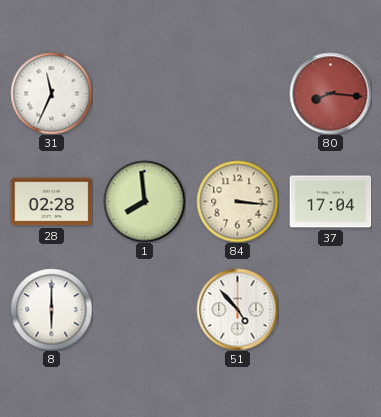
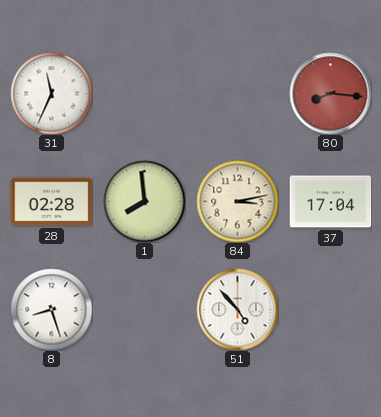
84: 3:16 -> 3:13 (237, 201)
8: 6:00 -> 8:27 (51, 309)
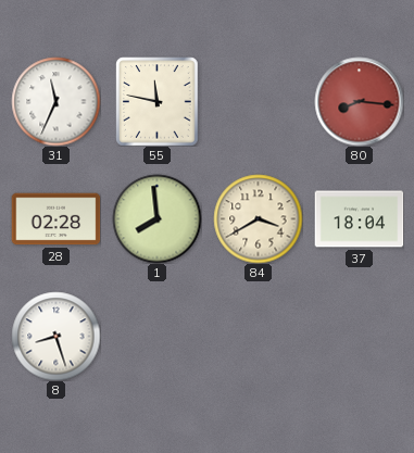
55: none -> 11:47 (158, 101)
84: 3:13 -> 3:40 (258, 218)
37: 17:04 -> 18:04 (359, 219)
51: 4:53 -> none (237, 309)
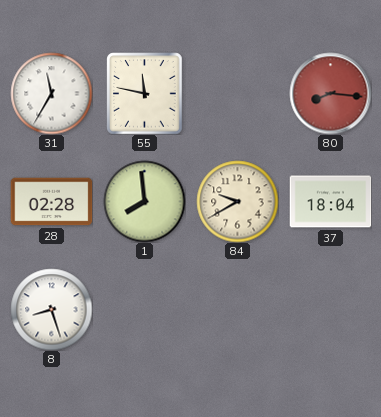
31: 11:34 -> 11:35 (51, 93)
84: 3:40 -> 9:40 (237, 201)
